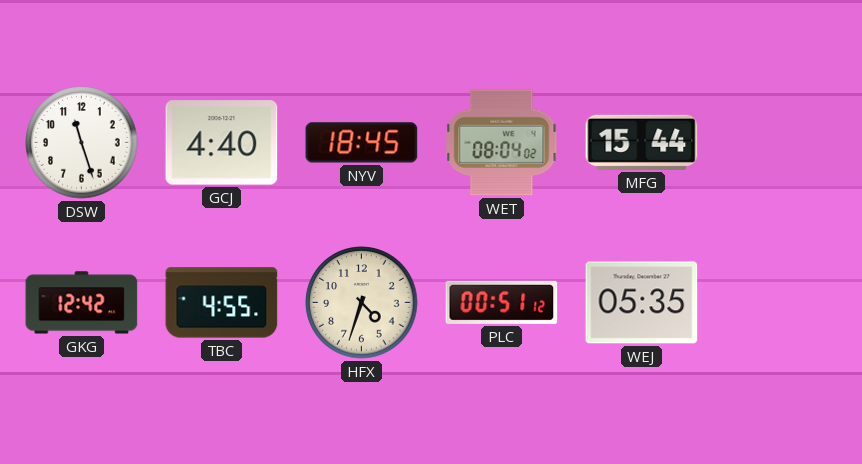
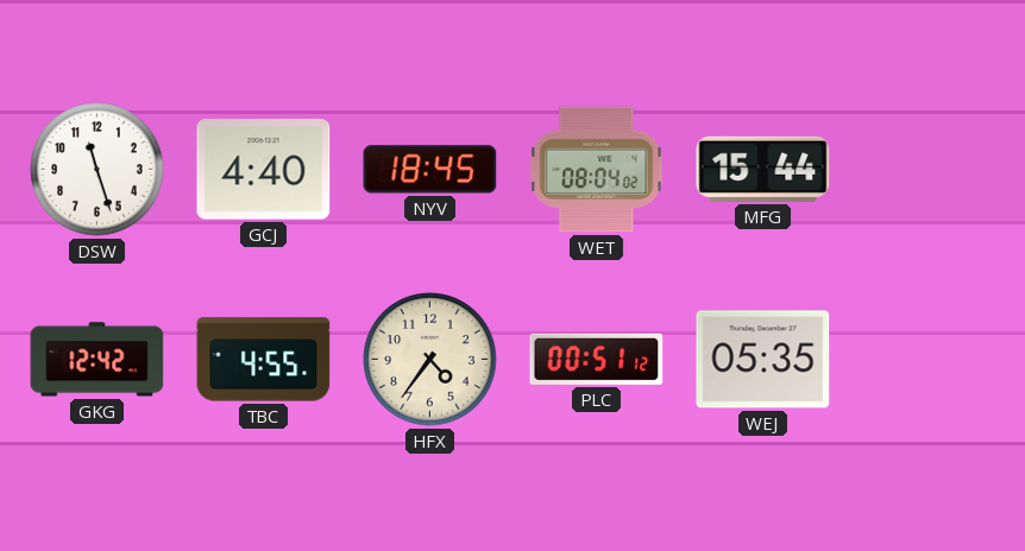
HFX: 4:33 -> 4:36 (430, 360)
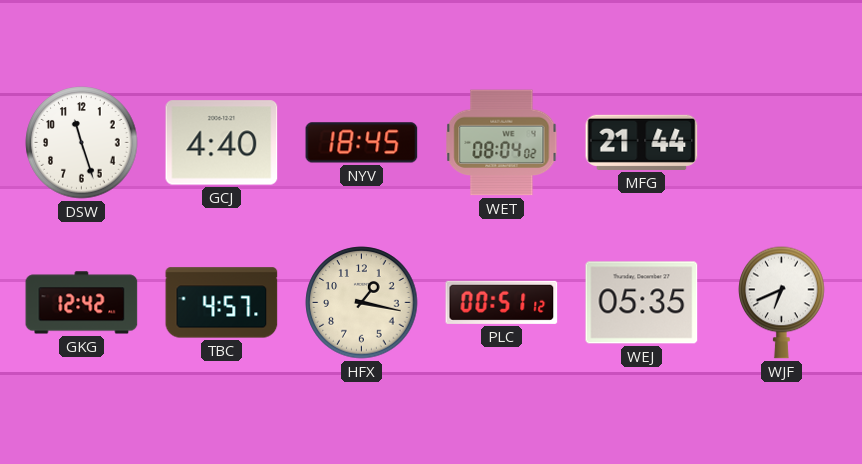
MFG: 15:44 -> 21:44 (642, 142)
TBC: 4:55 -> 4:57 (222, 303)
HFX: 4:36 -> 1:17 (362, 303)
WJF: none -> 6:41 (782, 302)
